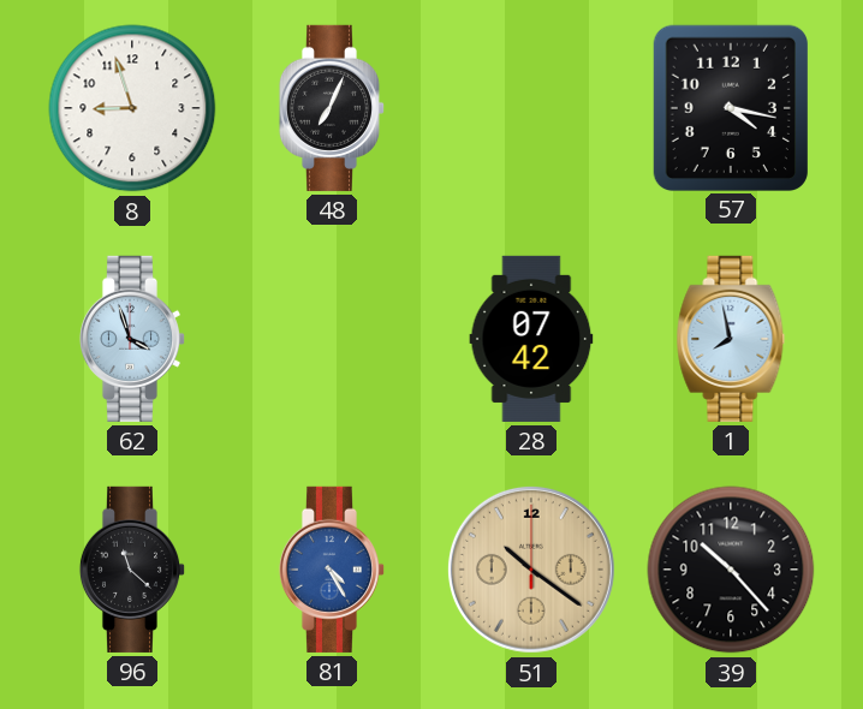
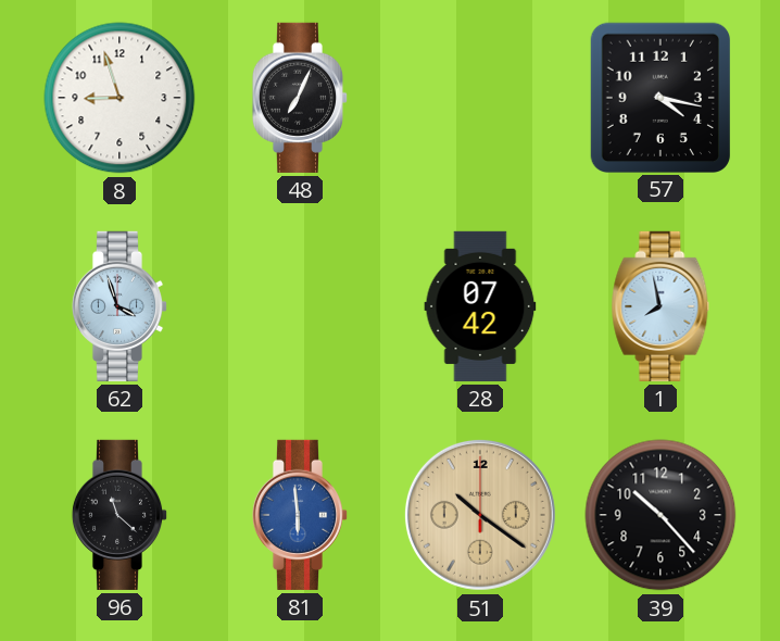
81: 4:25 -> 5:59 (300, 515)
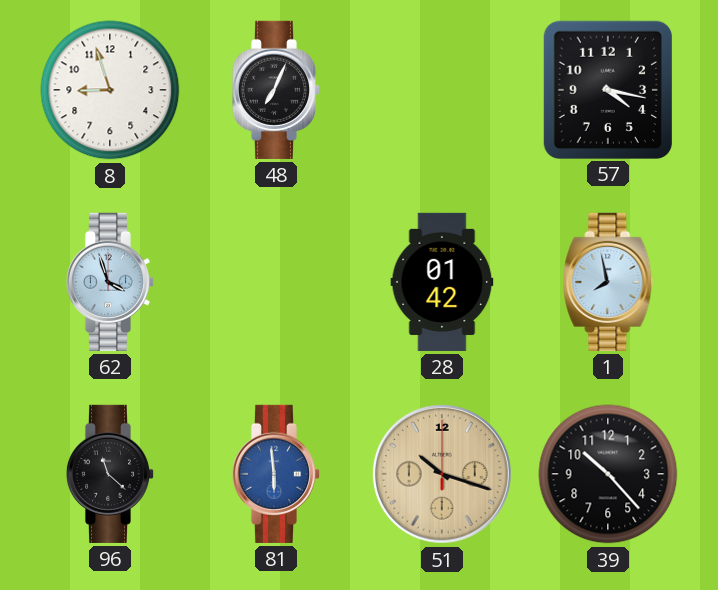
28: 07:42 -> 01:42 (442, 282)
51: 10:21 -> 10:18 (442, 474)
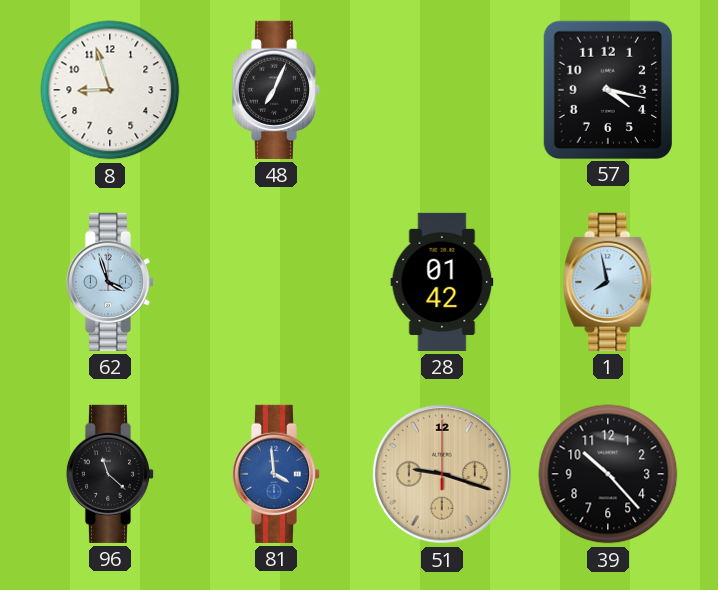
81: 5:59 -> 3:59 (276, 474)
51: 10:18 -> 9:18 (442, 474)
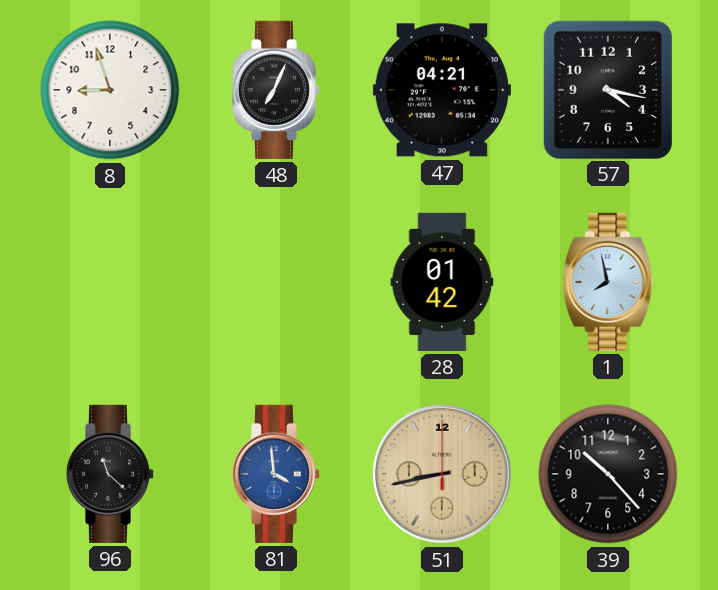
47: none -> 04:21 (442, 90)
62: 3:57 -> none (110, 282)
51: 9:18 -> 8:43 (442, 474)
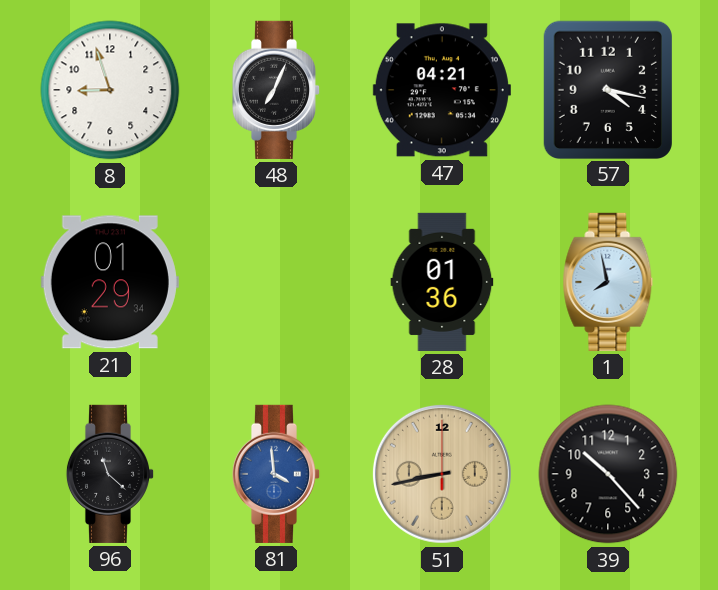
21: none -> 01:29 (110, 282)
28: 01:42 -> 01:36 (442, 282)
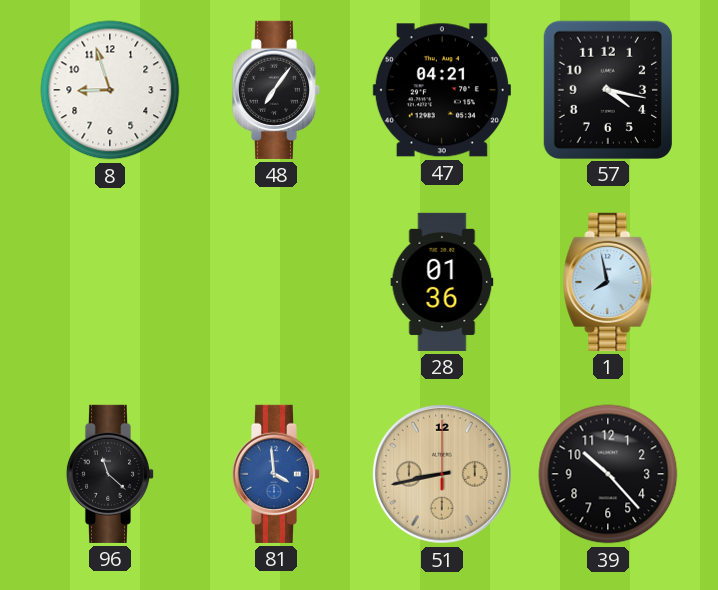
48: 7:04 -> 7:06 (276, 90)
21: 01:29 -> none (110, 282)
